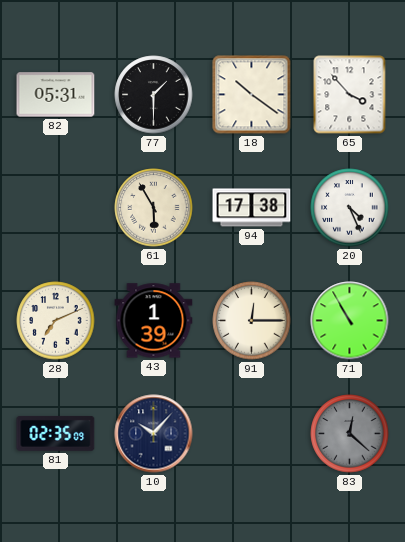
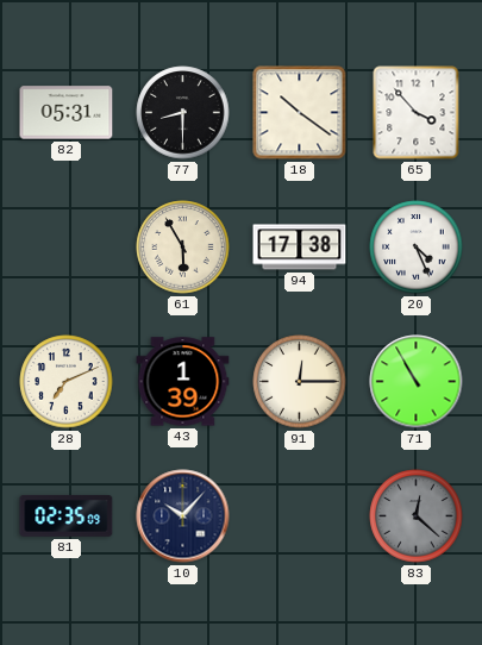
77: 1:30 -> 8:30 (183, 113)
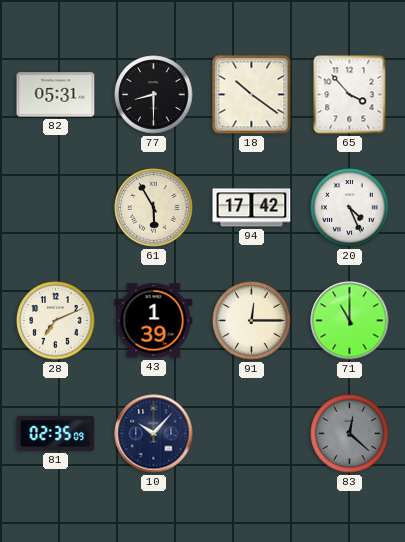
94: 17:38 -> 17:42 (252, 208)
71: 10:55 -> 11:00 (350, 321)
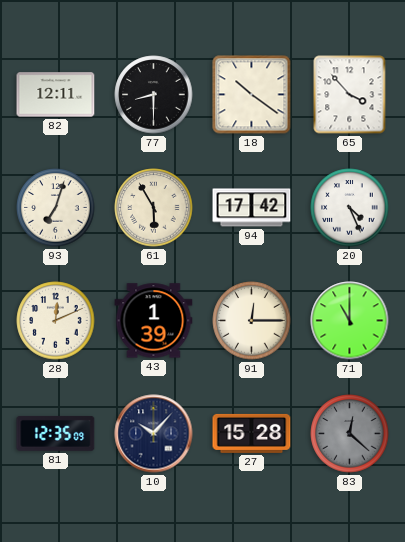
82: 05:31 -> 12:11 (56, 95)
93: none -> 7:03 (56, 208)
28: 7:11 -> 12:11 (56, 321)
81: 02:35 -> 12:35 (56, 433)
27: none -> 15:28 (252, 433)
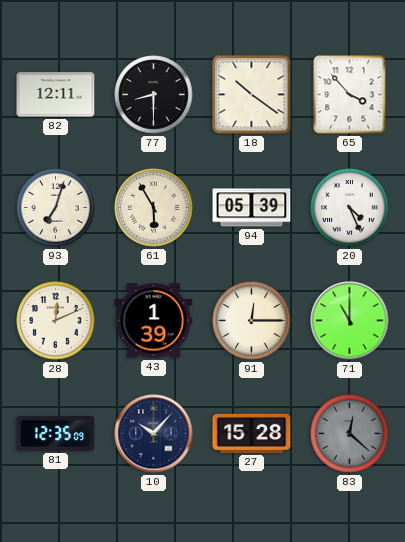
94: 17:42 -> 05:39 (252, 208)
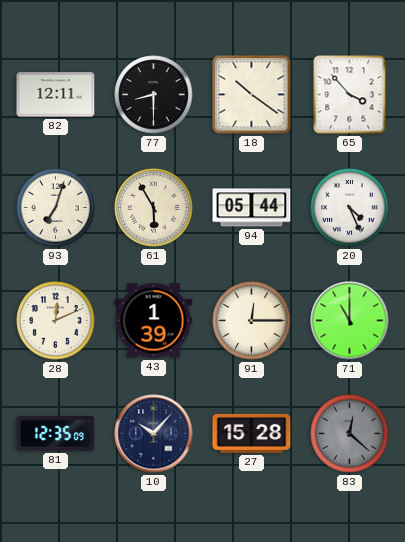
94: 05:39 -> 05:44 (252, 208)
